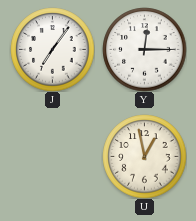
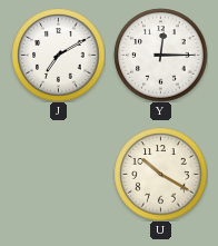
J: 7:06 -> 7:10 (58, 55)
U: 12:58 -> 10:20 (160, 174)
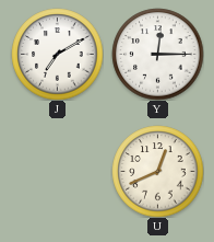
U: 10:20 -> 12:41 (157, 171)
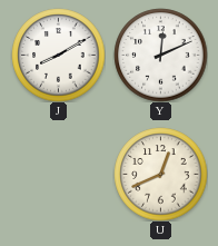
J: 7:10 -> 8:10 (58, 55)
Y: 12:15 -> 12:11 (160, 55)
